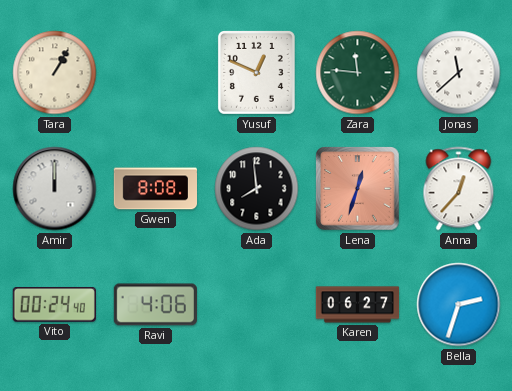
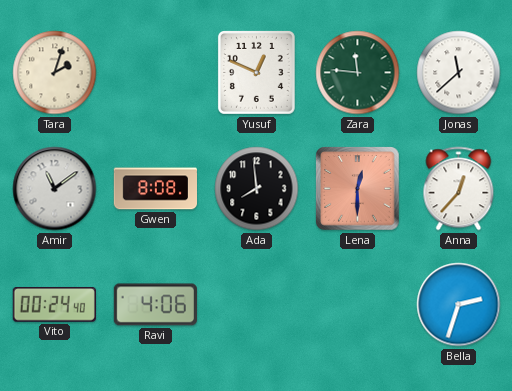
Tara: 1:05 -> 2:03 (55, 73)
Amir: 12:00 -> 11:09 (55, 189)
Lena: 12:33 -> 12:30 (358, 189)
Karen: 06:27 -> none (358, 305)
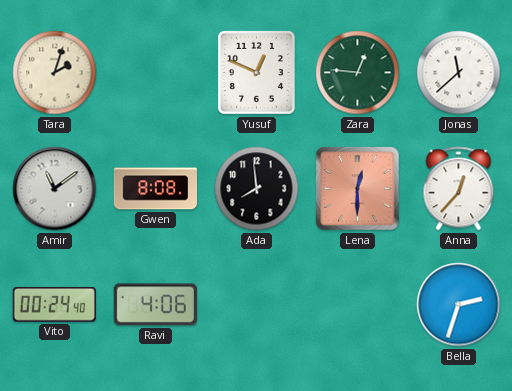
Zara: 11:46 -> 12:46 (358, 73)
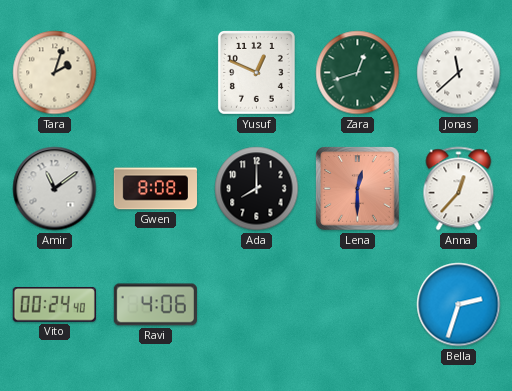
Zara: 12:46 -> 12:42 (358, 73)
Ada: 7:59 -> 8:00 (257, 189)
